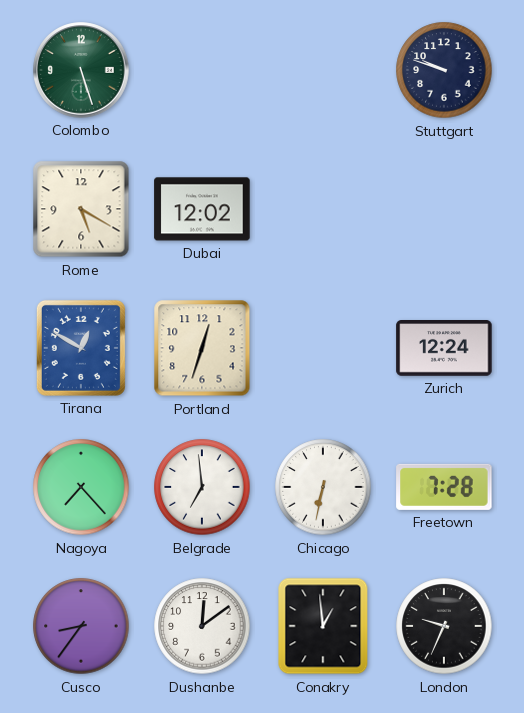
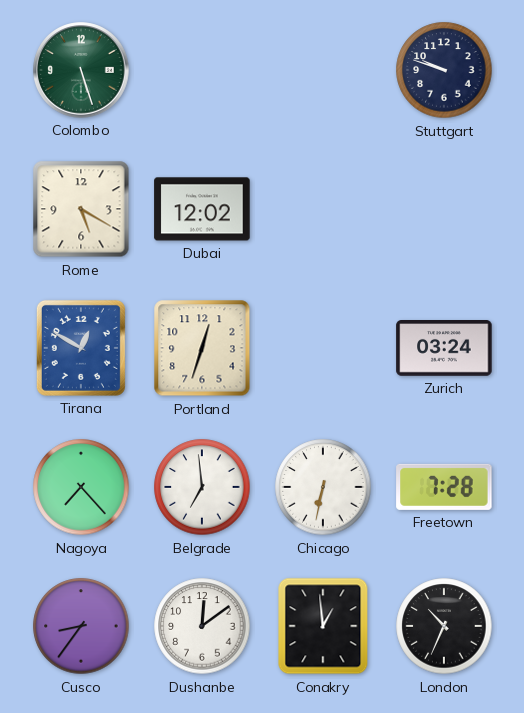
Zurich: 12:24 -> 03:24 (444, 349)
London: 9:34 -> 10:34 (444, 626)
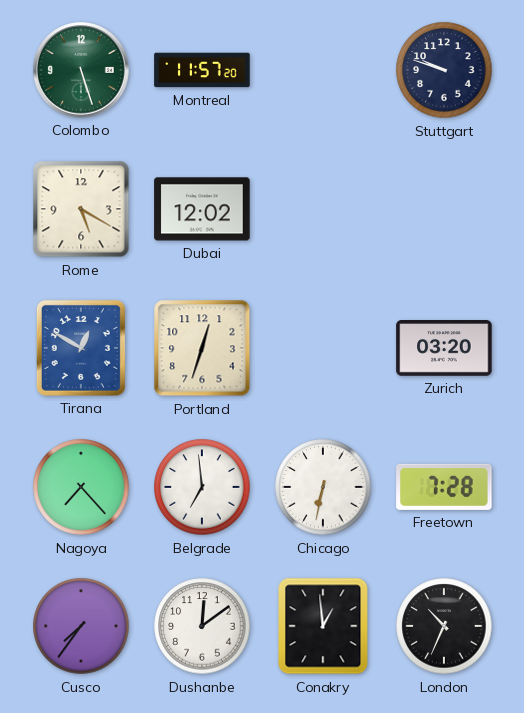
Montreal: none -> 11:57 (202, 70)
Zurich: 03:24 -> 03:20 (444, 349)
Cusco: 8:36 -> 7:36 (81, 626)
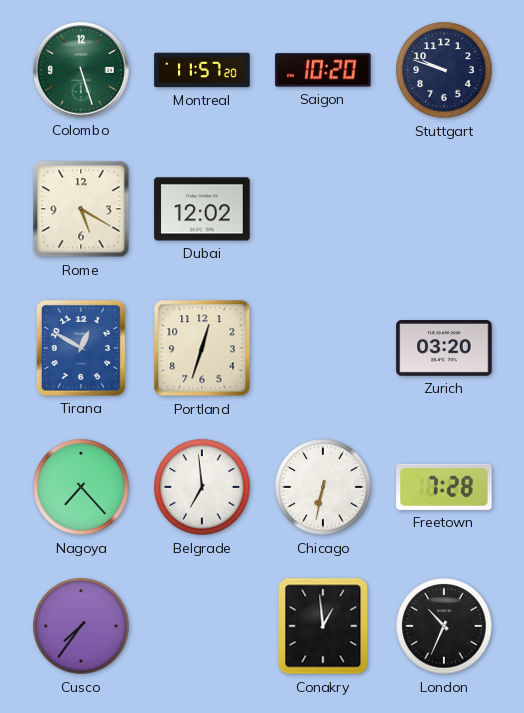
Saigon: none -> 10:20 (323, 70)
Dushanbe: 12:09 -> none (202, 626)
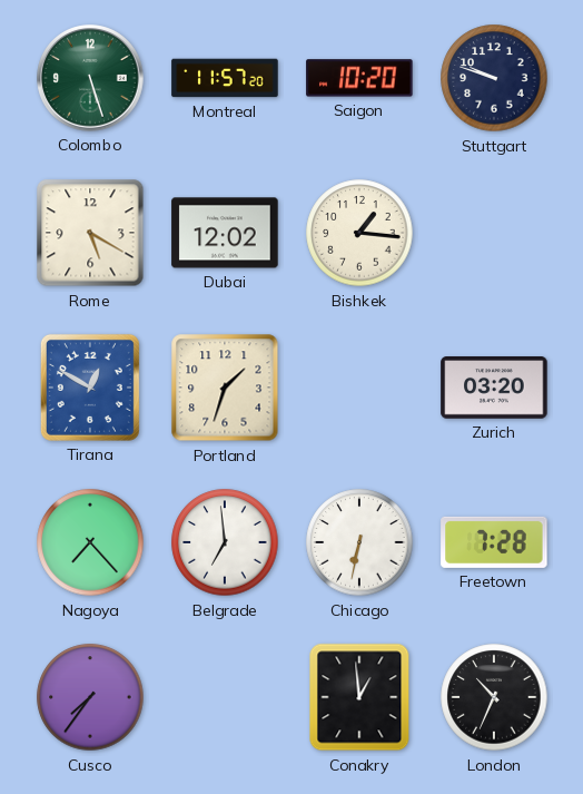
Bishkek: none -> 1:16 (359, 233)
Portland: 12:33 -> 1:33 (225, 388)
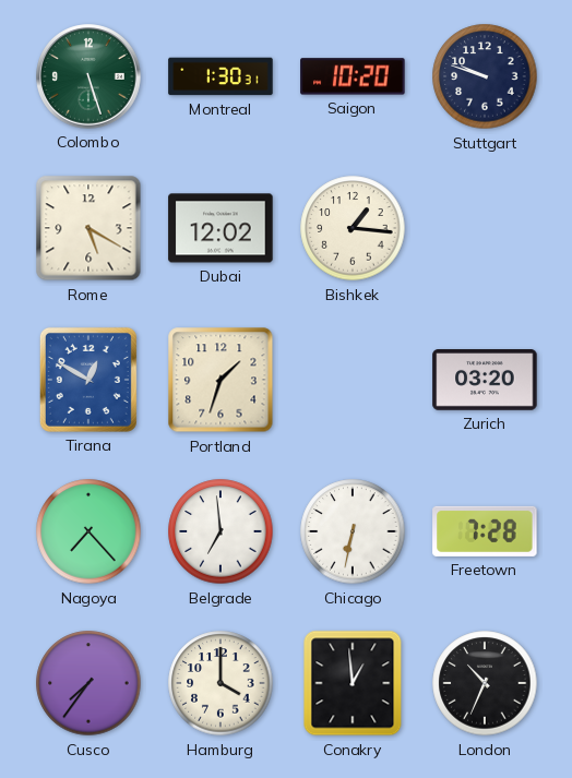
Montreal: 11:57 -> 1:30 (221, 76)
Hamburg: none -> 4:00 (221, 683)
